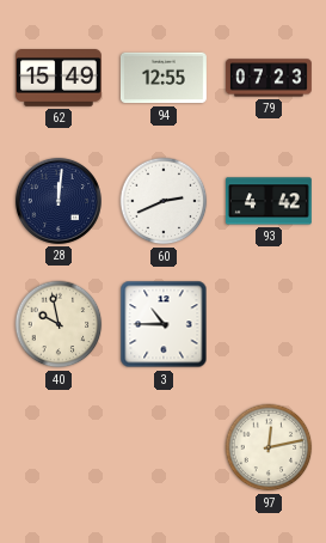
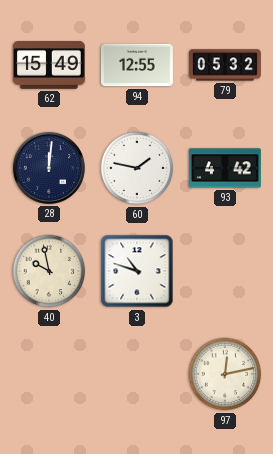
79: 07:23 -> 05:32 (225, 65)
60: 2:41 -> 1:47 (137, 168)
3: 10:45 -> 10:48 (137, 271)
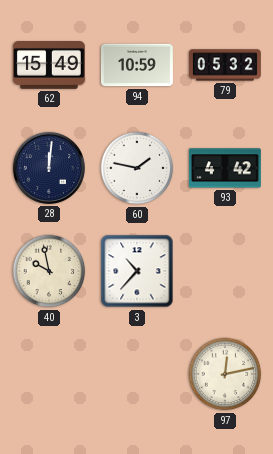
94: 12:55 -> 10:59 (137, 65)
3: 10:48 -> 10:37 (137, 271)
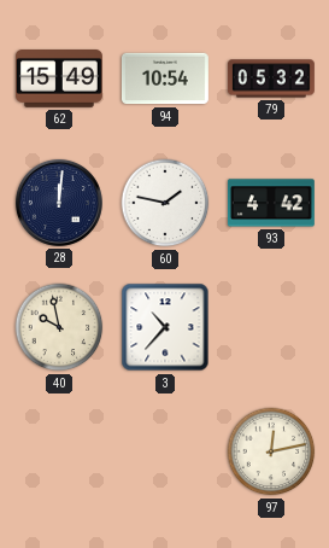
94: 10:59 -> 10:54 (165, 78)
